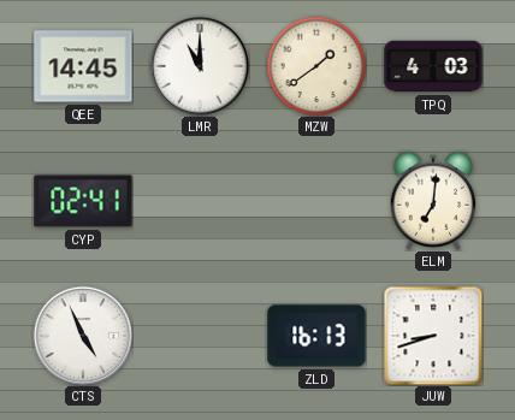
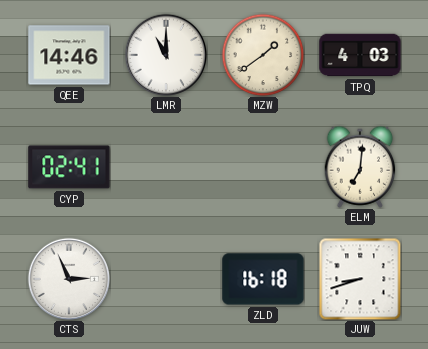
QEE: 14:45 -> 14:46 (69, 55)
CTS: 4:56 -> 2:56 (68, 278)
ZLD: 16:13 -> 16:18 (263, 279)
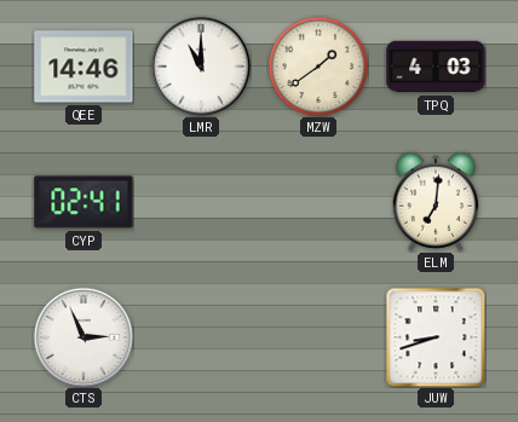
ZLD: 16:18 -> none (263, 279)
